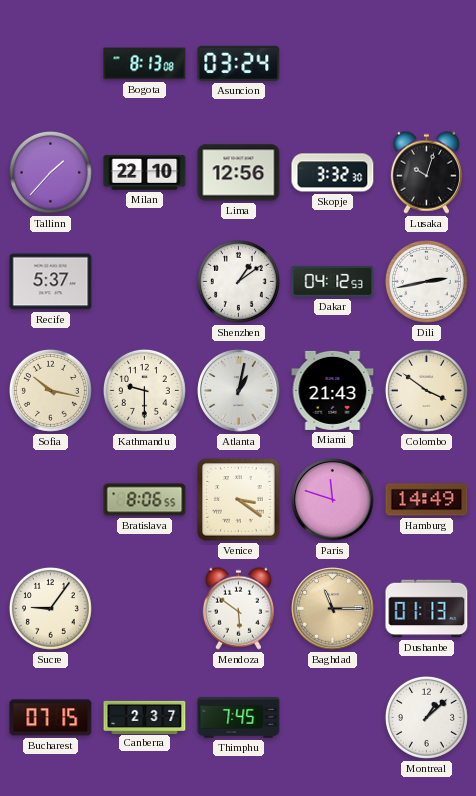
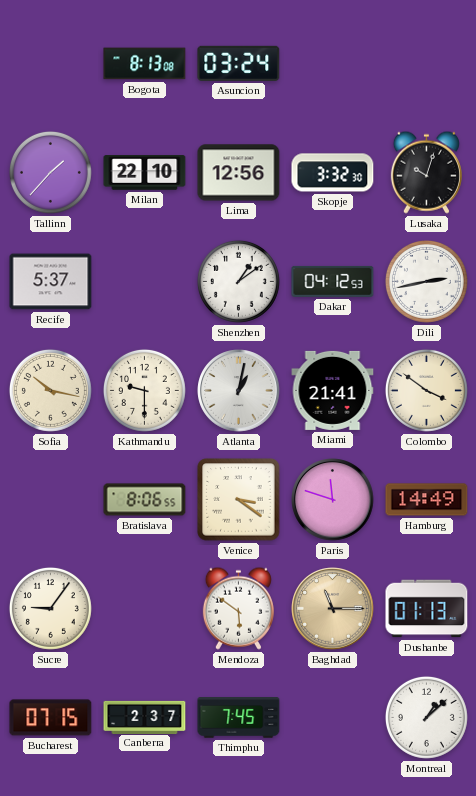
Miami: 21:43 -> 21:41 (333, 390)
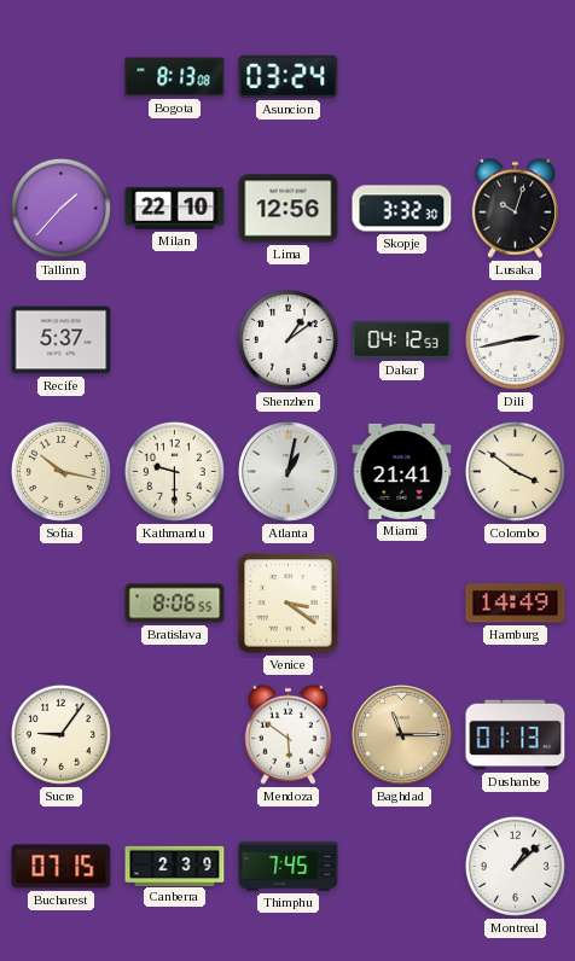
Paris: 11:48 -> none (333, 500)
Canberra: 2:37 -> 2:39 (175, 866)
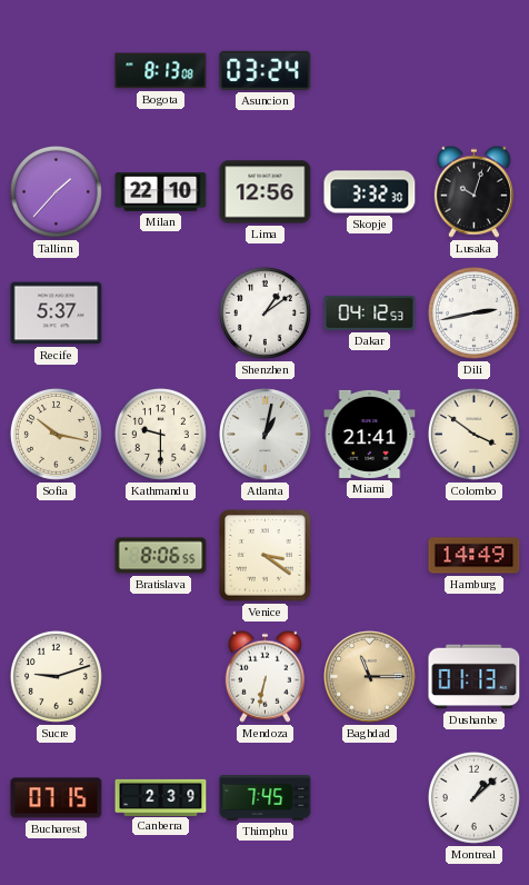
Sucre: 9:06 -> 9:12 (56, 676)
Mendoza: 5:51 -> 6:32 (264, 676)
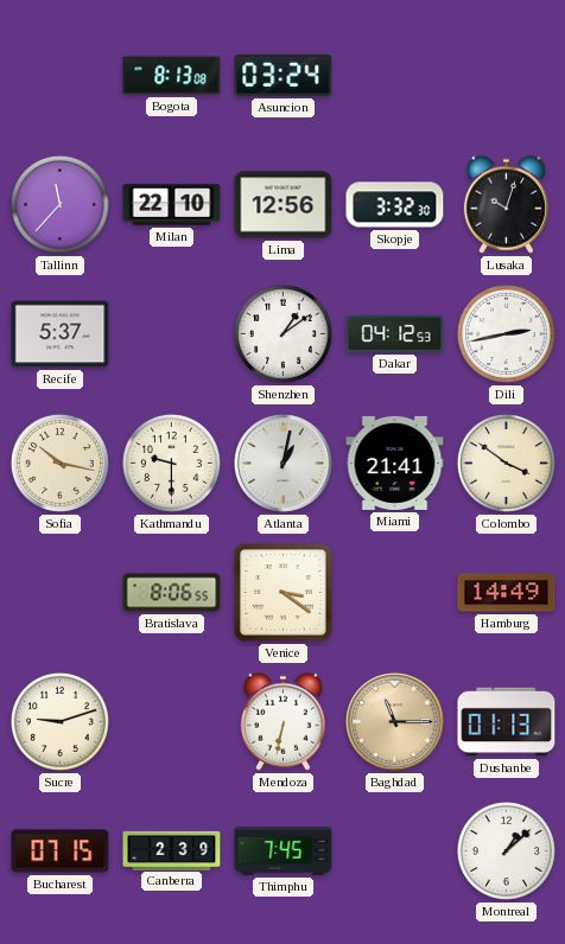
Tallinn: 1:37 -> 11:37 (59, 204)
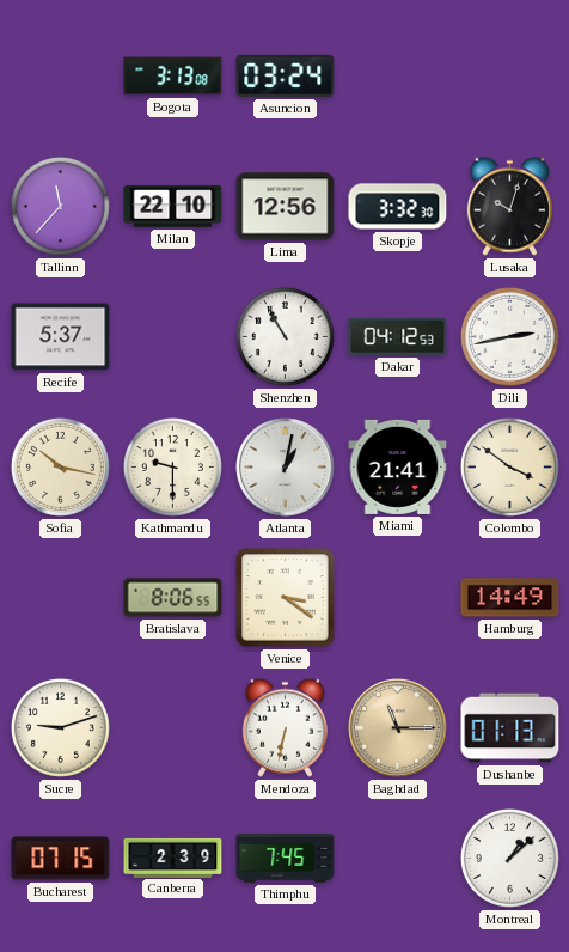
Bogota: 8:13 -> 3:13 (173, 77)
Shenzhen: 1:09 -> 10:55 (284, 336)
